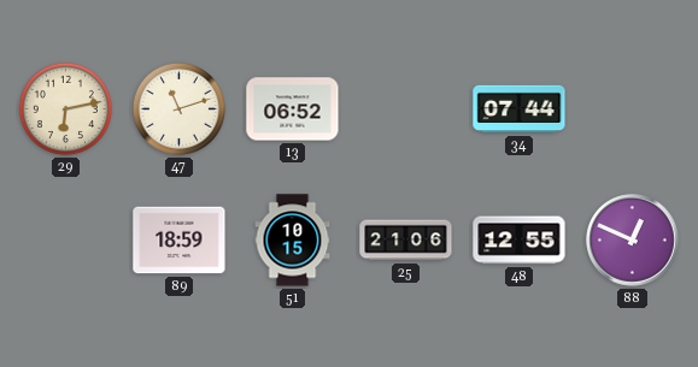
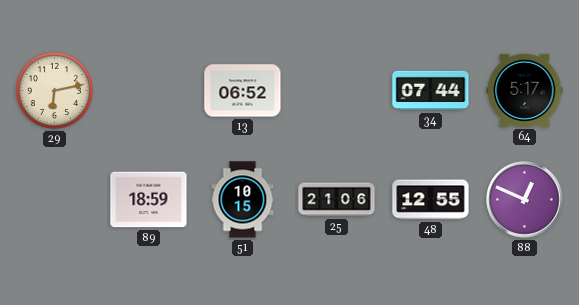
47: 11:12 -> none (178, 108)
64: none -> 5:17 (525, 90)
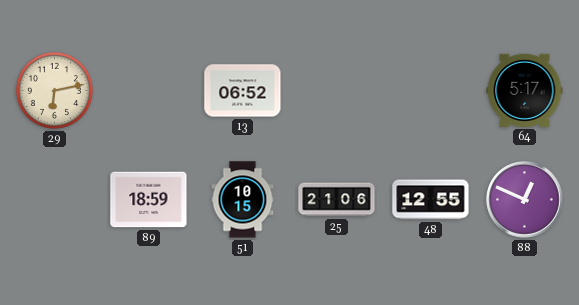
34: 07:44 -> none (431, 91)
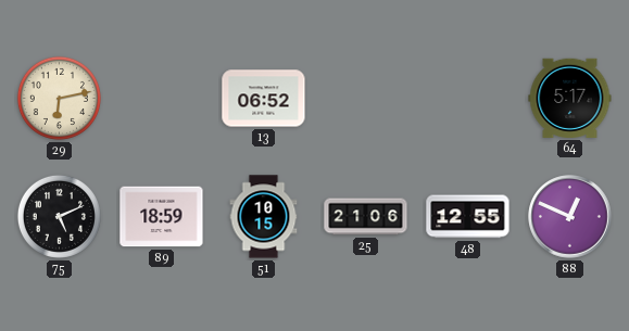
75: none -> 5:11 (59, 216)
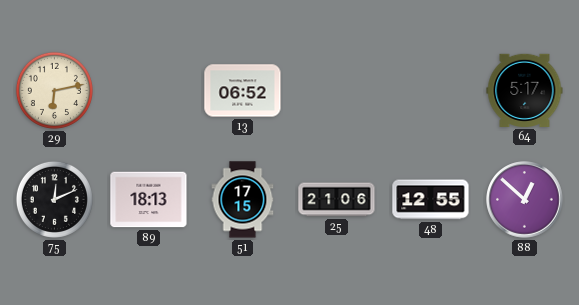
75: 5:11 -> 12:11 (54, 199)
89: 18:59 -> 18:13 (149, 200)
51: 10:15 -> 17:15 (243, 200)
88: 12:49 -> 12:52 (525, 200)
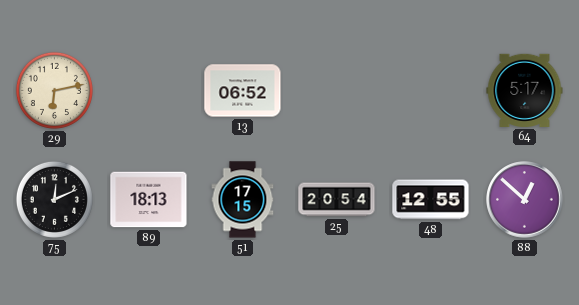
25: 21:06 -> 20:54 (337, 200)
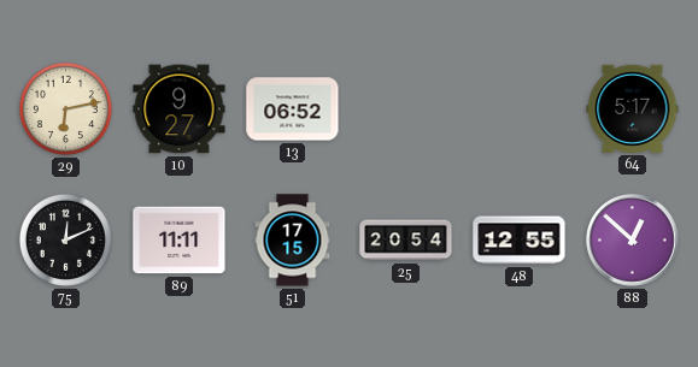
10: none -> 9:27 (180, 109)
89: 18:13 -> 11:11 (180, 241)
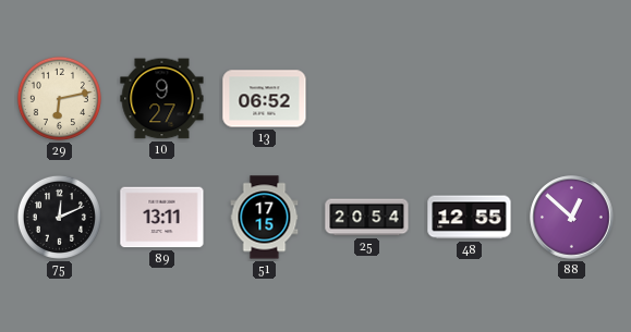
64: 5:17 -> none (633, 108)
89: 11:11 -> 13:11 (162, 218)
